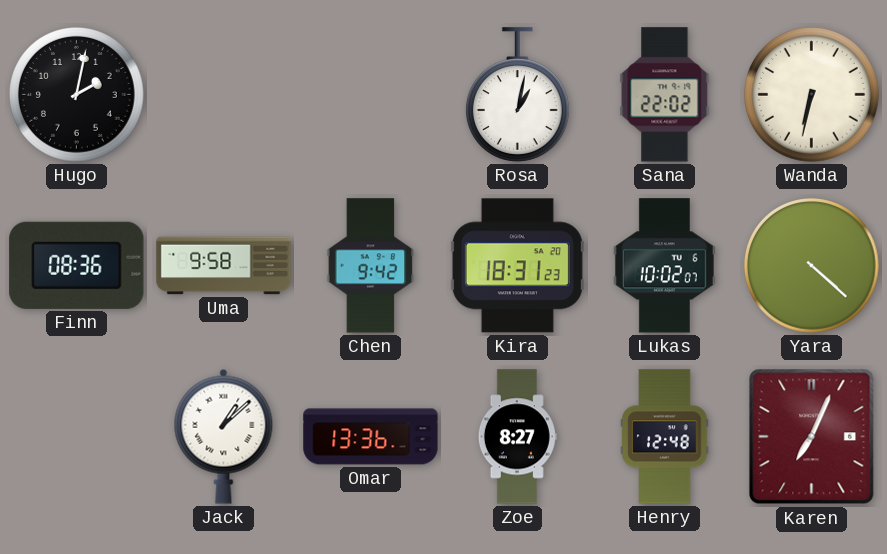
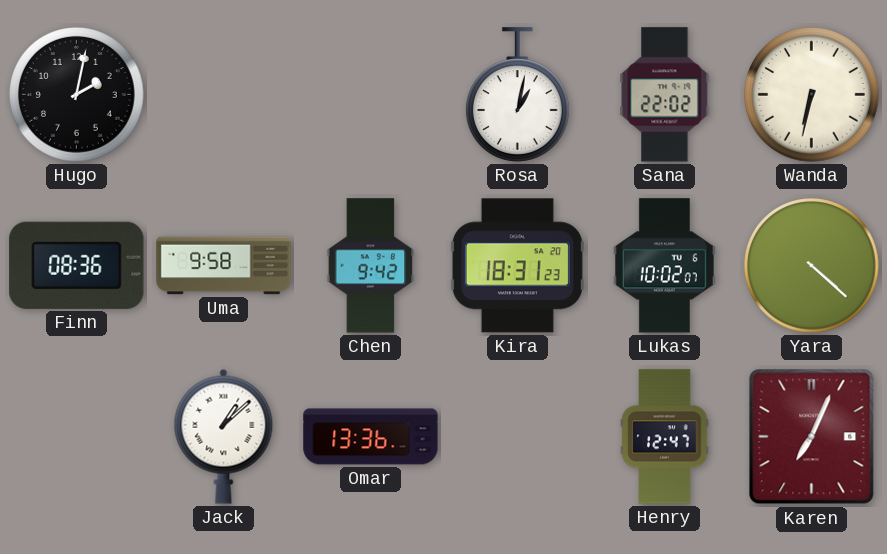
Zoe: 8:27 -> none (517, 437)
Henry: 12:48 -> 12:47 (665, 437)
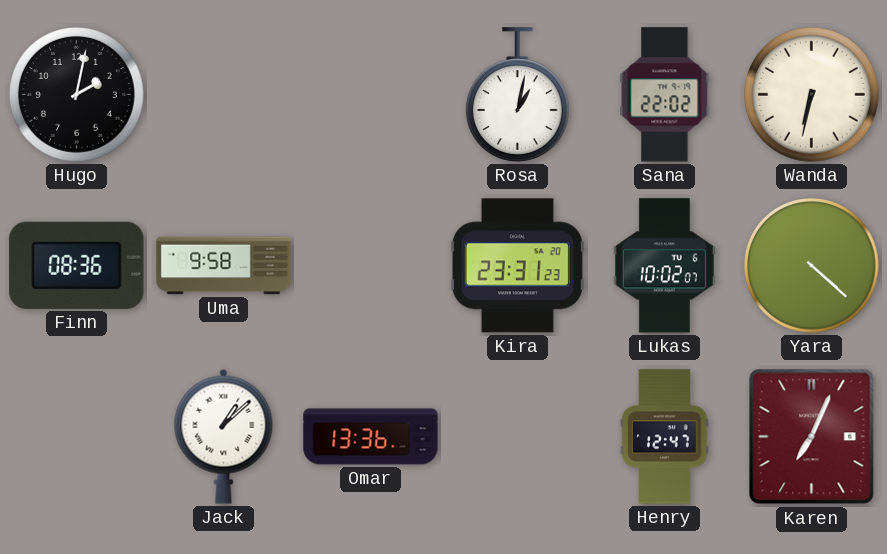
Chen: 9:42 -> none (371, 266)
Kira: 18:31 -> 23:31 (517, 266)
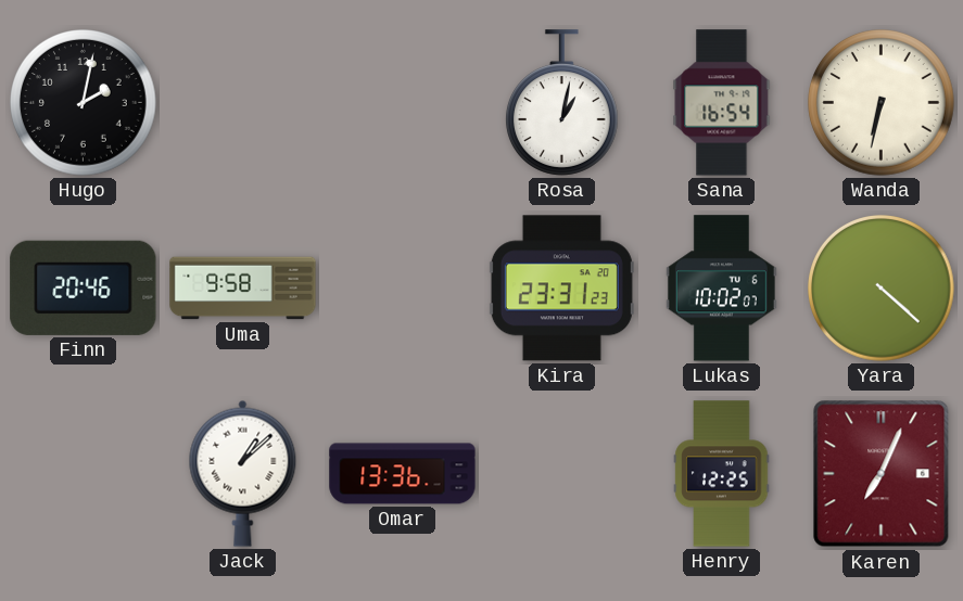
Sana: 22:02 -> 16:54 (722, 103)
Finn: 08:36 -> 20:46 (84, 287)
Henry: 12:47 -> 12:25 (722, 474)
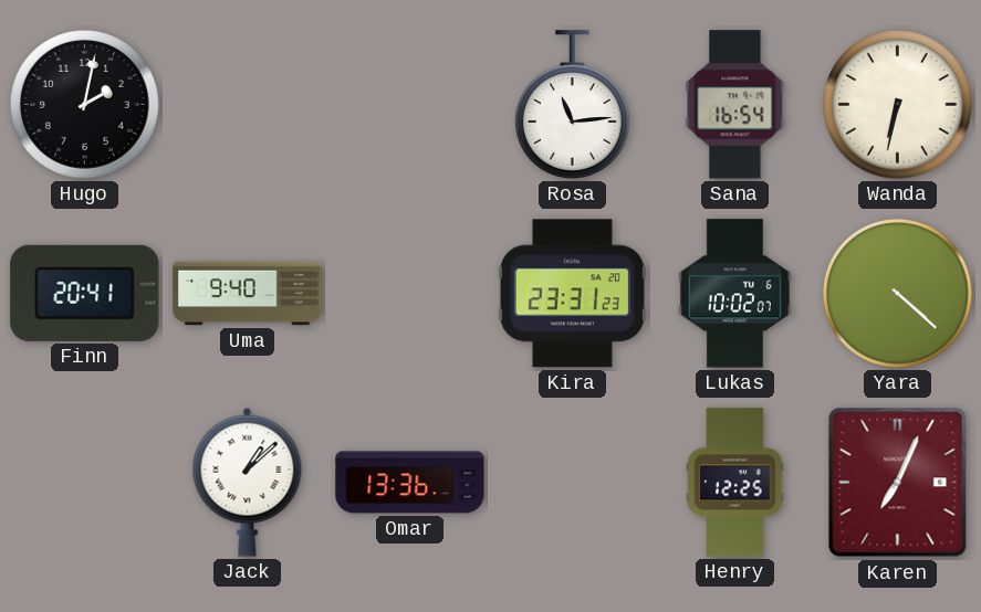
Rosa: 1:02 -> 11:14 (572, 105)
Finn: 20:46 -> 20:41 (85, 293)
Uma: 9:58 -> 9:40 (248, 294)
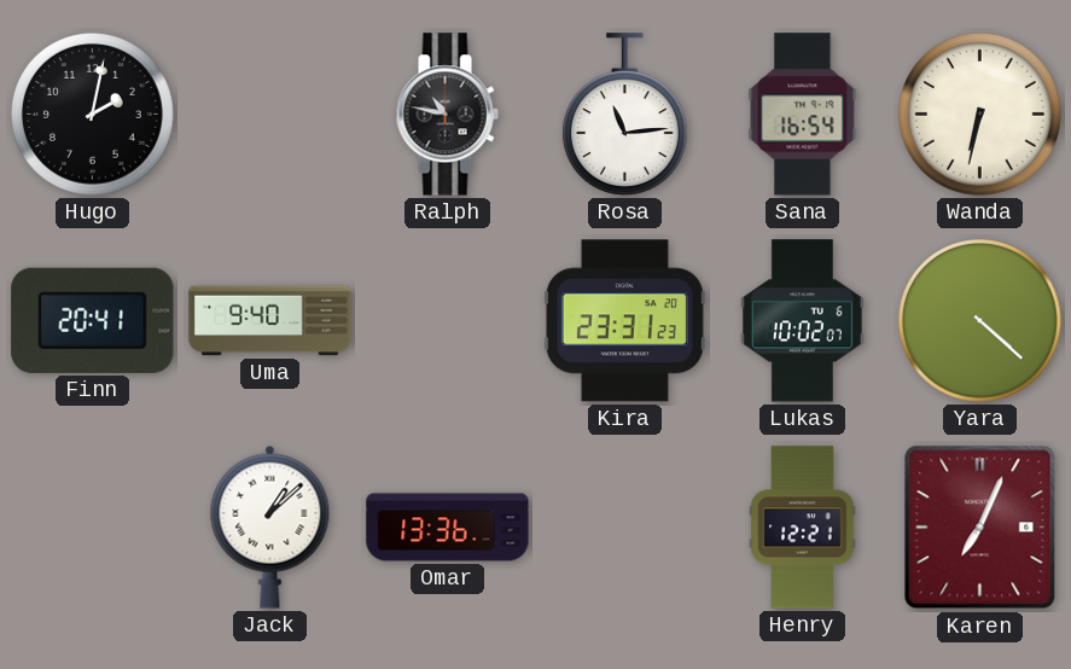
Ralph: none -> 10:47 (447, 115)
Henry: 12:25 -> 12:21 (803, 528)
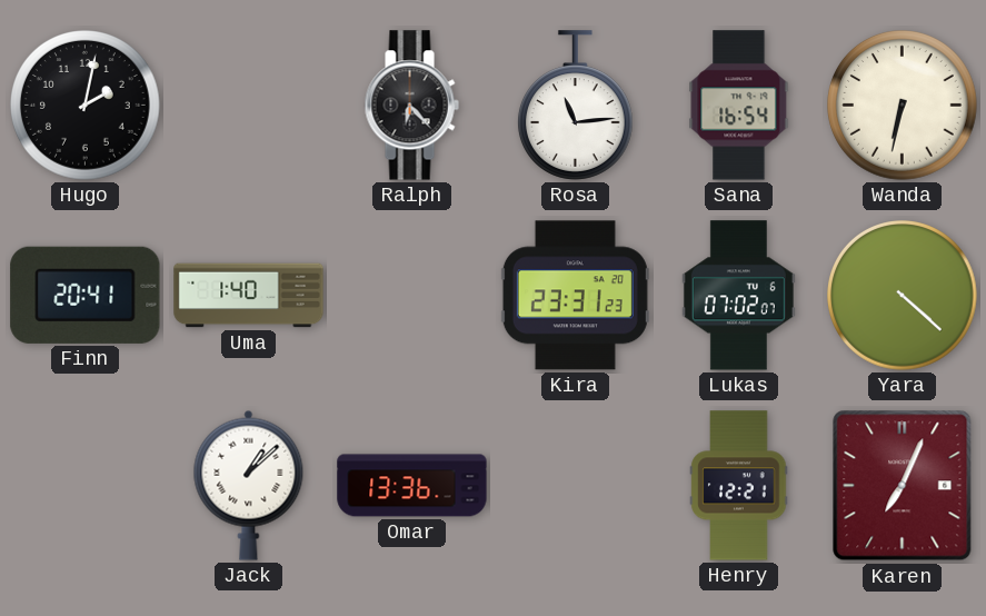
Ralph: 10:47 -> 6:23 (411, 106)
Uma: 9:40 -> 1:40 (249, 296)
Lukas: 10:02 -> 07:02 (738, 296)
